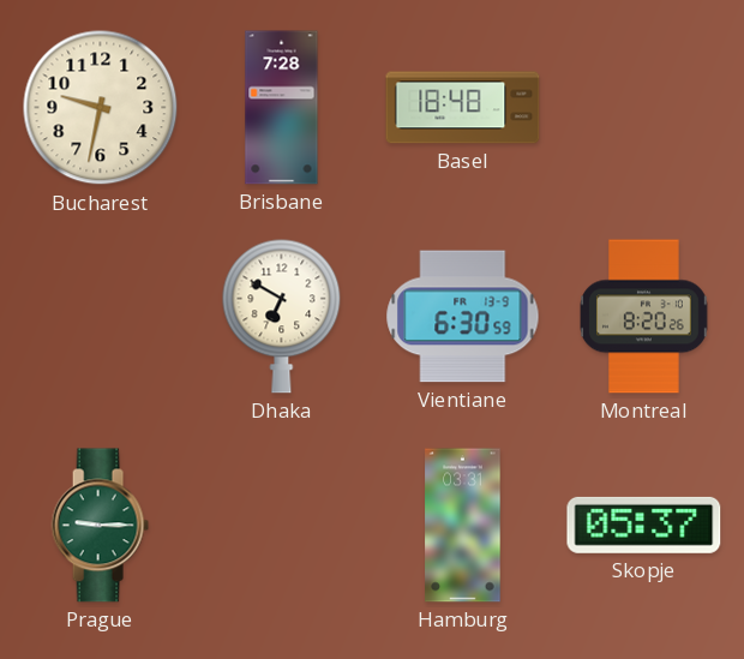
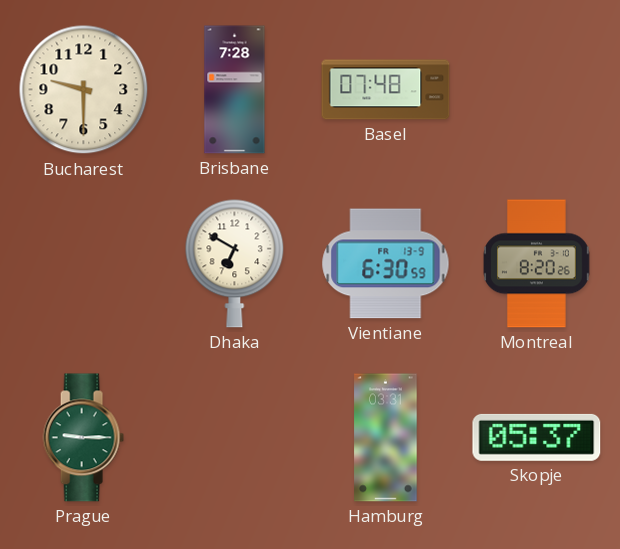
Bucharest: 9:32 -> 9:30 (84, 90)
Basel: 18:48 -> 07:48 (386, 90)
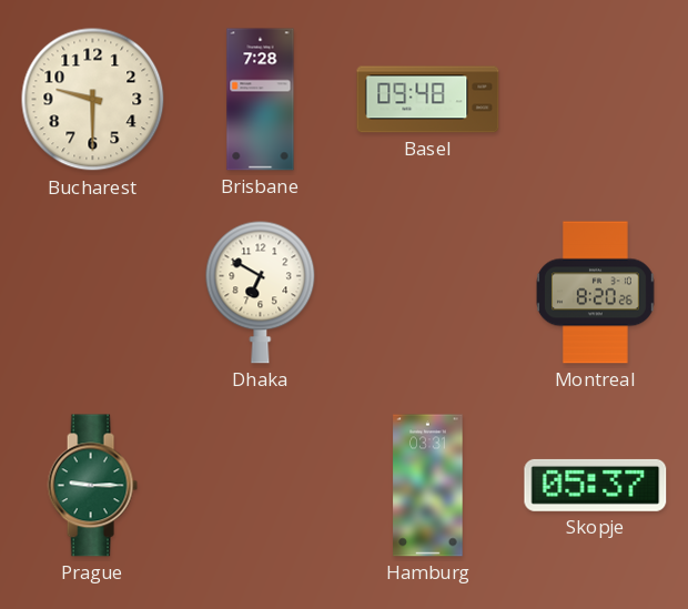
Basel: 07:48 -> 09:48 (428, 100)
Vientiane: 6:30 -> none (386, 264)
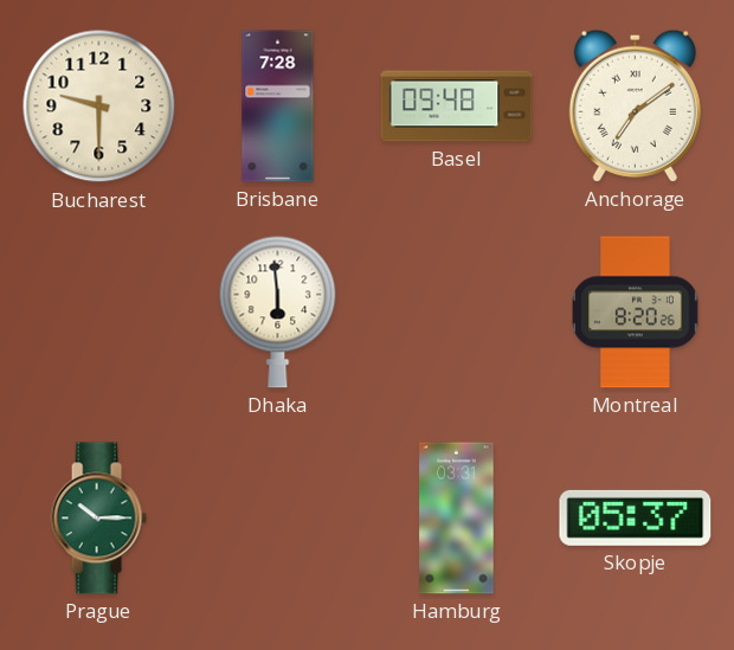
Anchorage: none -> 7:09 (635, 105)
Dhaka: 6:50 -> 5:59 (278, 311)
Prague: 9:15 -> 10:15 (98, 519)
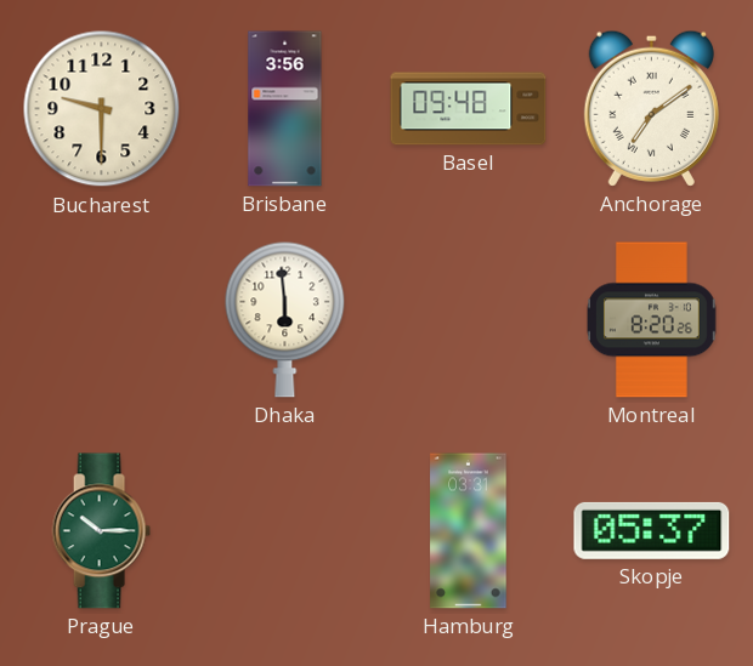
Brisbane: 7:28 -> 3:56 (285, 109)
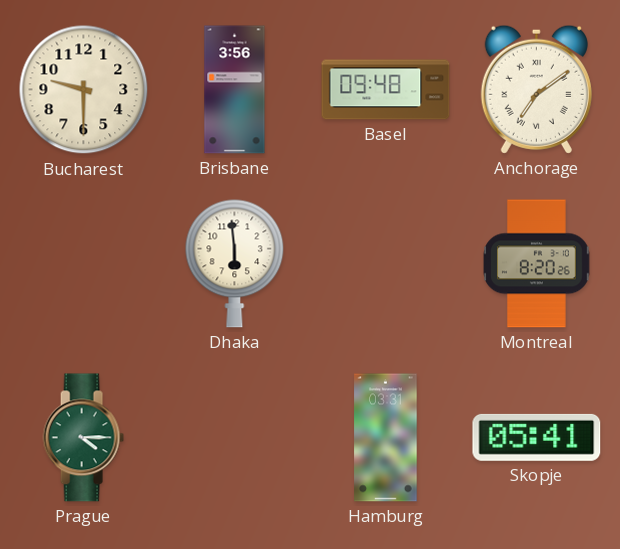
Prague: 10:15 -> 4:15 (83, 438)
Skopje: 05:37 -> 05:41 (537, 437)
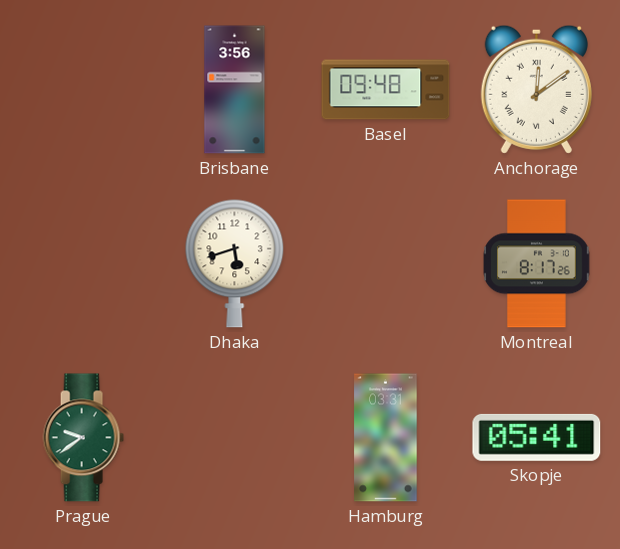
Bucharest: 9:30 -> none (84, 90)
Anchorage: 7:09 -> 12:09 (536, 89)
Dhaka: 5:59 -> 5:42 (235, 263)
Montreal: 8:20 -> 8:17 (537, 264)
Prague: 4:15 -> 9:39 (83, 438)
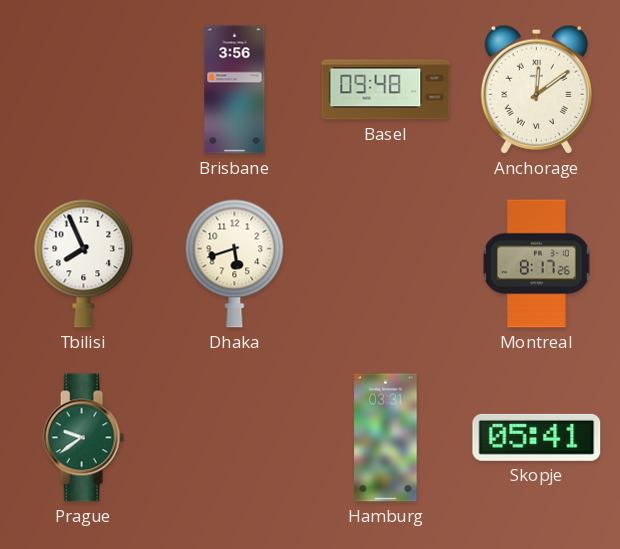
Tbilisi: none -> 7:56 (84, 263)
